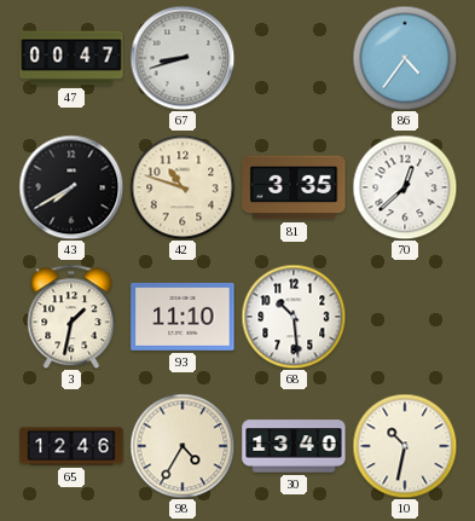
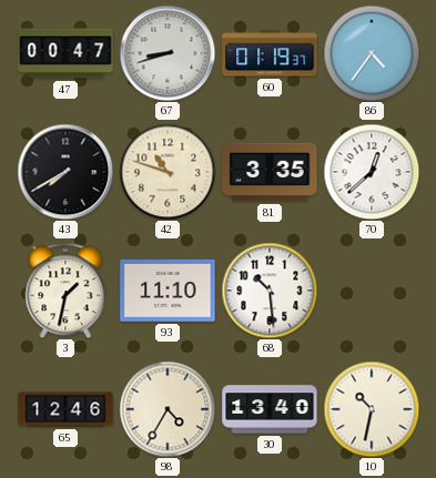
60: none -> 01:19 (270, 53)
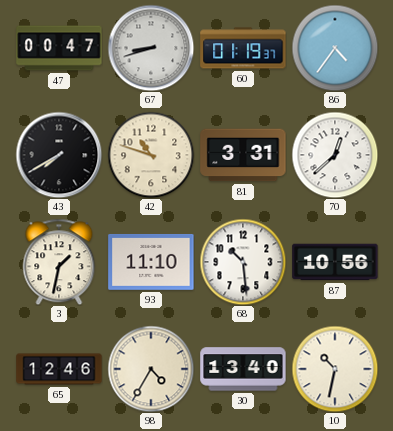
81: 3:35 -> 3:31 (243, 155)
87: none -> 10:56 (335, 262)
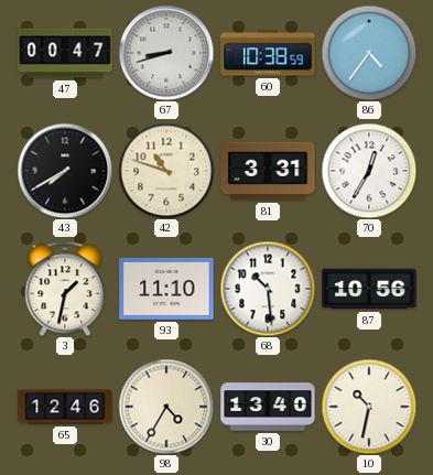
60: 01:19 -> 10:38 (268, 53)
70: 12:38 -> 12:35 (369, 171)
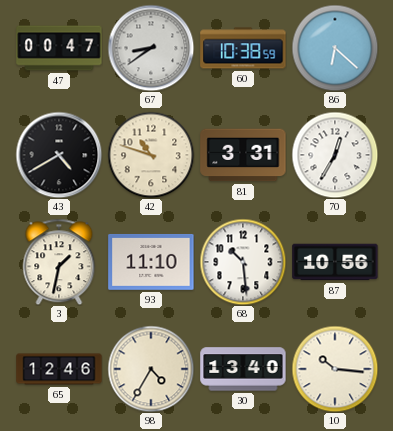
67: 8:42 -> 8:39 (151, 48)
86: 4:36 -> 6:22 (335, 48)
43: 7:40 -> 4:40 (59, 155)
10: 10:32 -> 10:16 (335, 369)
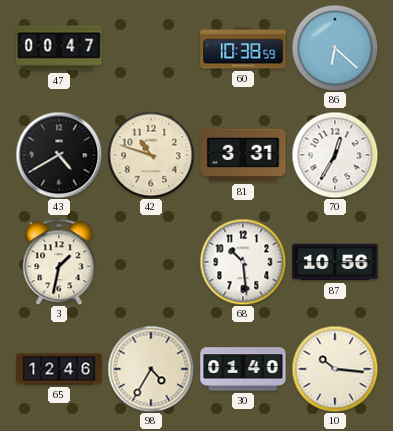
67: 8:39 -> none (151, 48)
93: 11:10 -> none (151, 262)
30: 13:40 -> 01:40 (243, 369)
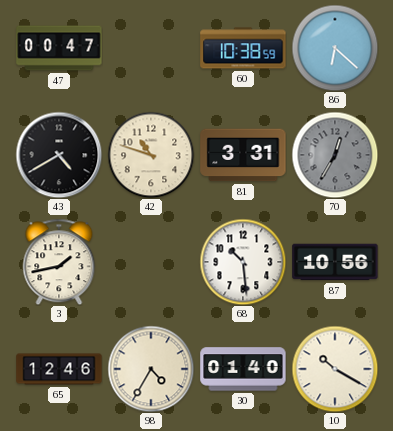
70 dial: white -> grey (335, 155)
3: 1:32 -> 1:43 (59, 262)
10: 10:16 -> 10:20 (335, 369)
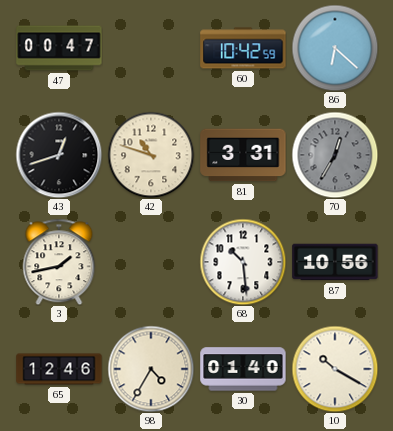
60: 10:38 -> 10:42 (243, 48)
43: 4:40 -> 12:42 (59, 155)
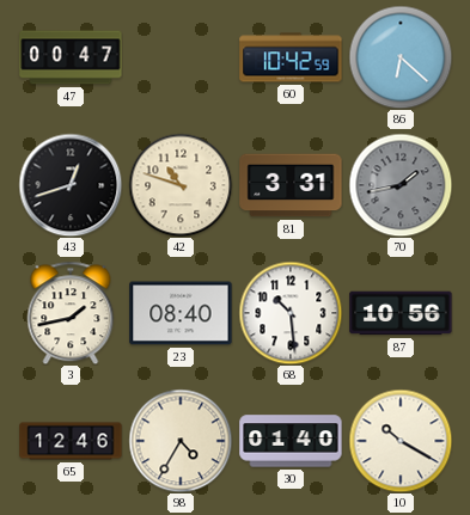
70: 12:35 -> 1:43 (401, 185)
23: none -> 08:40 (181, 313)
